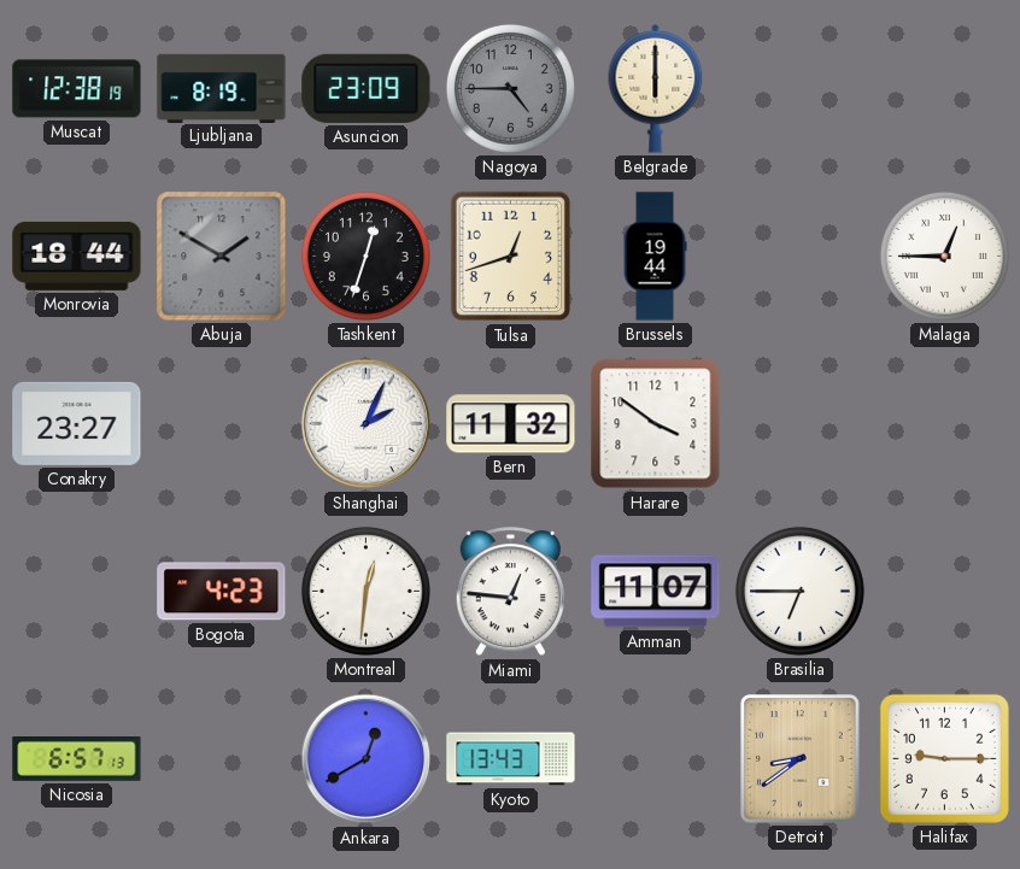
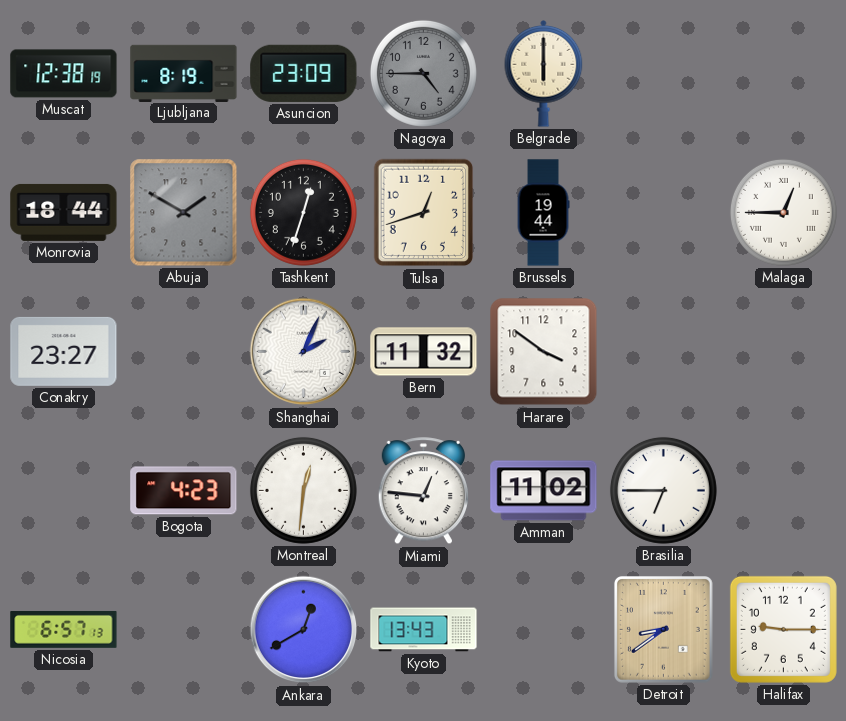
Amman: 11:07 -> 11:02 (544, 491)
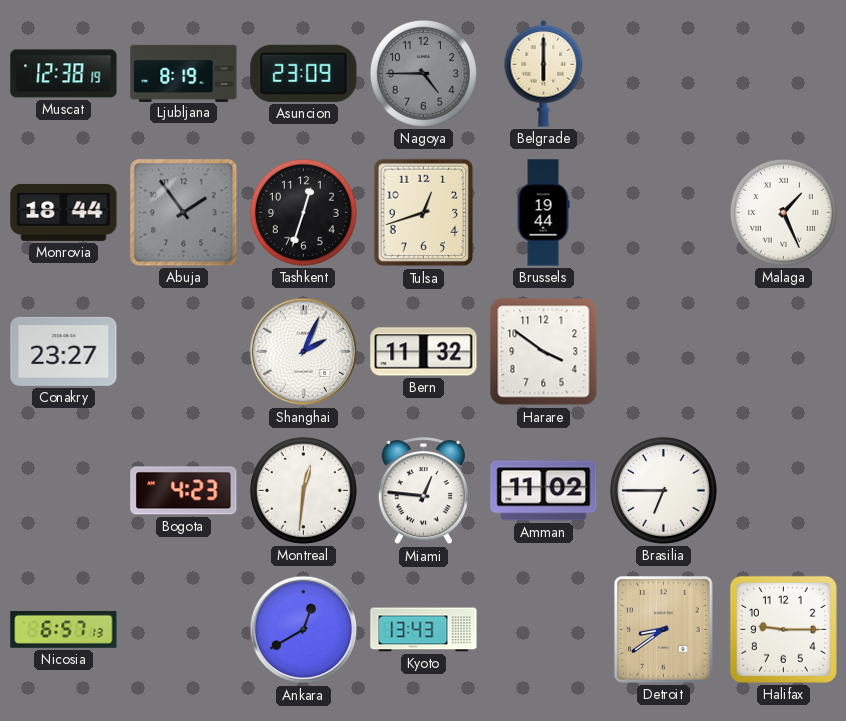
Abuja: 1:50 -> 1:54 (184, 213)
Malaga: 12:45 -> 1:26 (783, 212)
